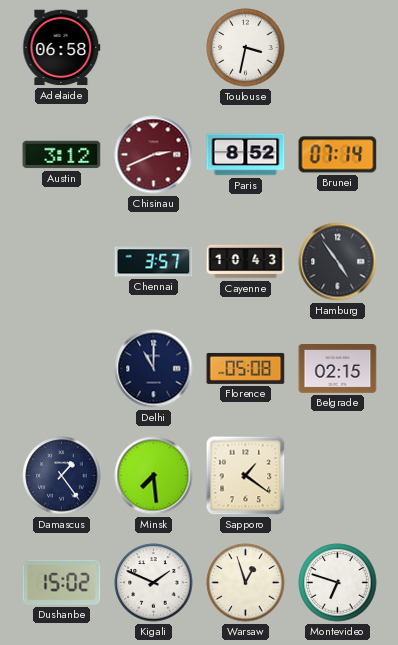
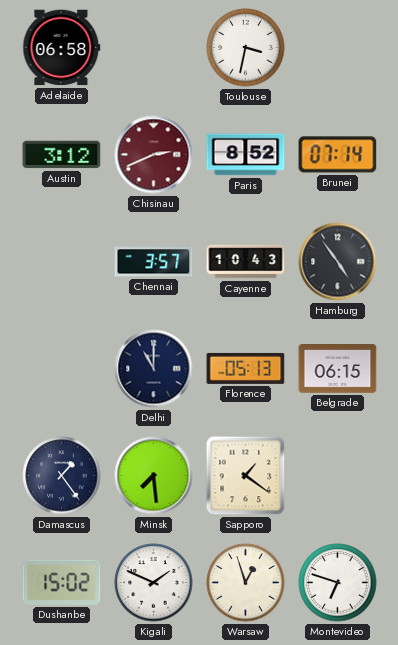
Florence: 05:08 -> 05:13 (246, 368)
Belgrade: 02:15 -> 06:15 (338, 369)
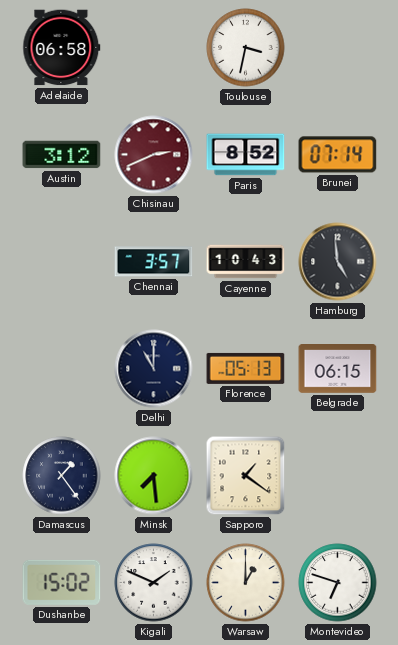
Hamburg: 4:54 -> 4:59 (338, 262)
Warsaw: 12:57 -> 1:00 (246, 583)
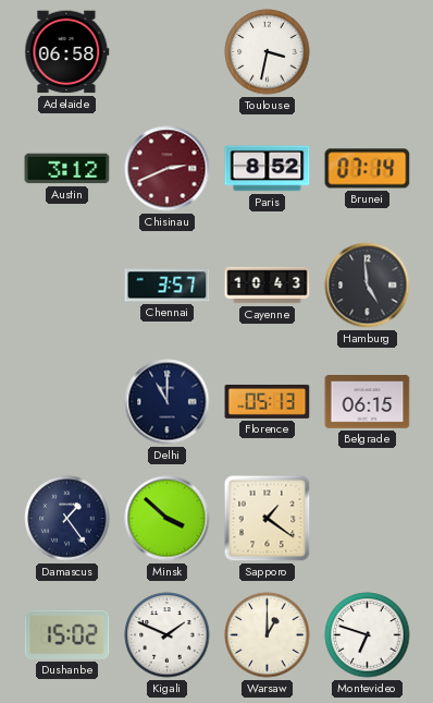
Minsk: 7:29 -> 3:52 (168, 519)
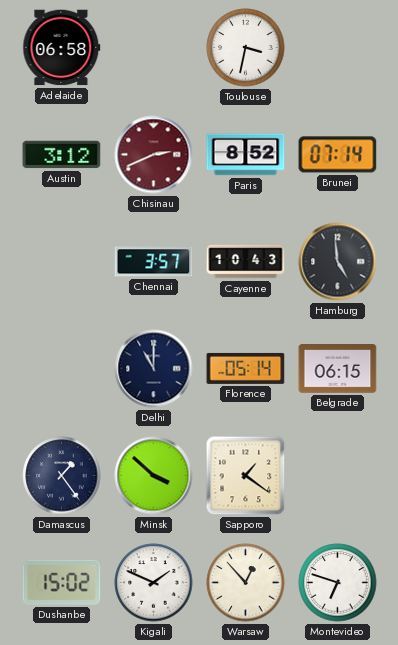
Florence: 05:13 -> 05:14 (246, 368)
Warsaw: 1:00 -> 12:53 (246, 583)
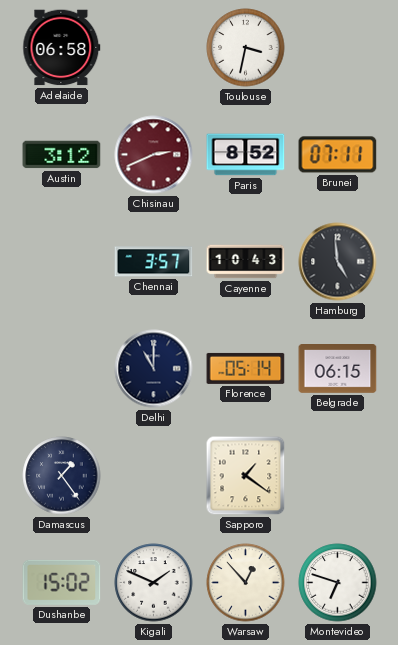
Brunei: 07:14 -> 07:11 (338, 155)
Minsk: 3:52 -> none (154, 476)
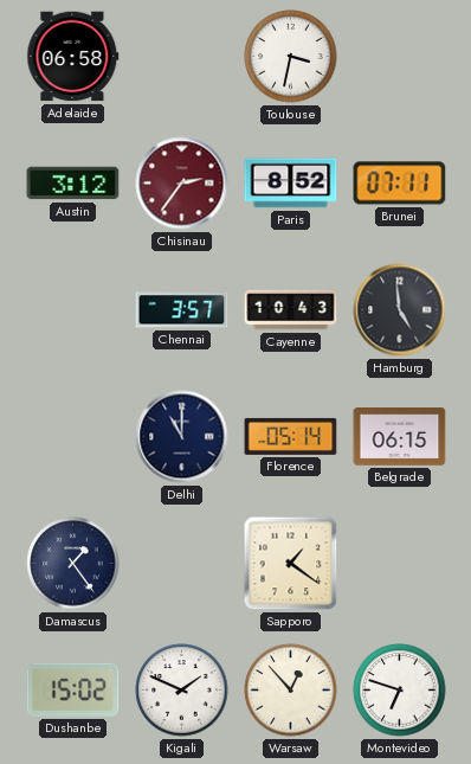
Chisinau: 2:41 -> 2:36 (182, 184)
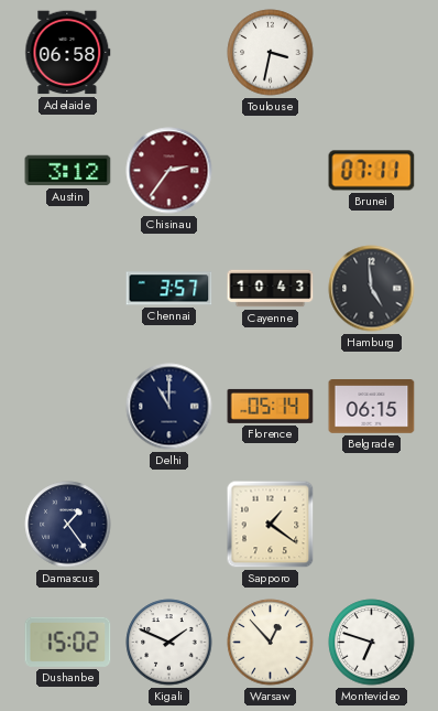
Paris: 8:52 -> none (291, 184)
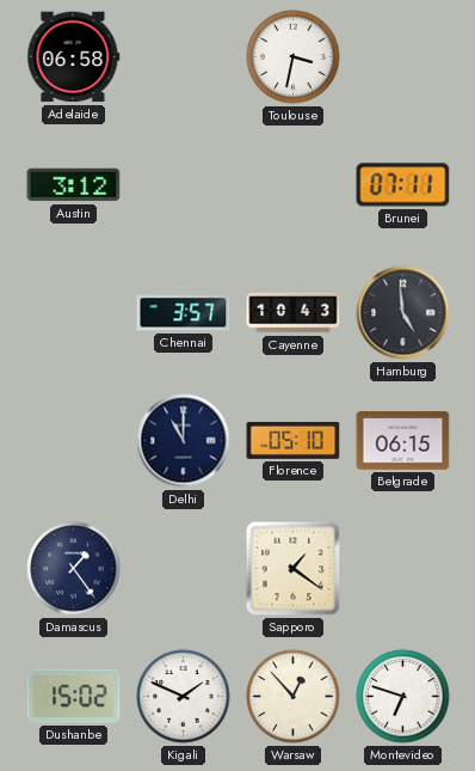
Chisinau: 2:36 -> none (169, 171)
Florence: 05:14 -> 05:10 (294, 440)
